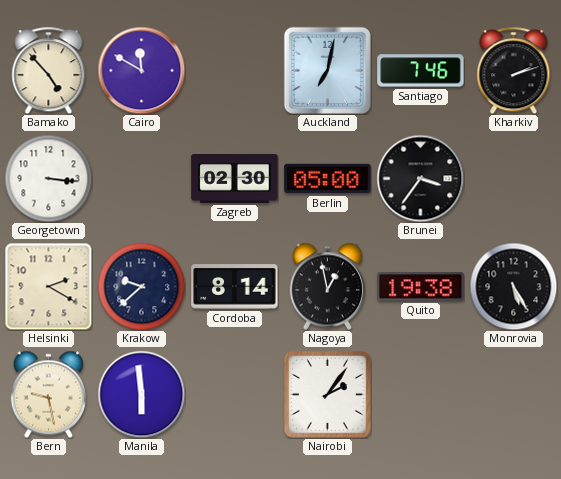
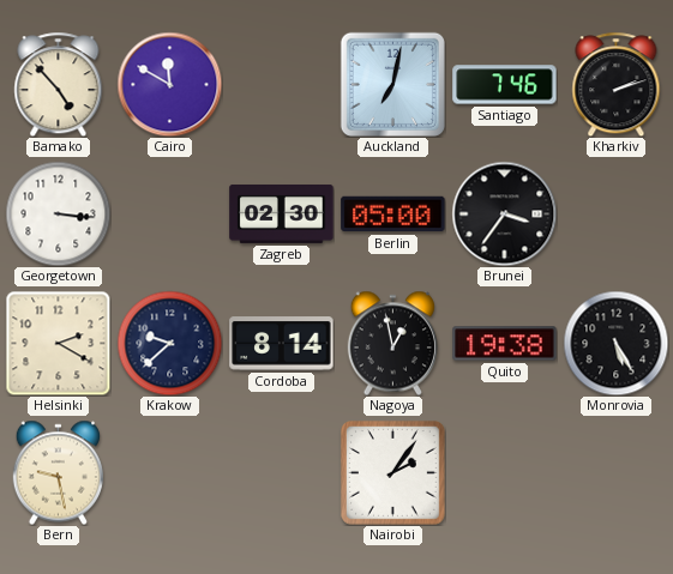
Manila: 5:59 -> none (141, 394)
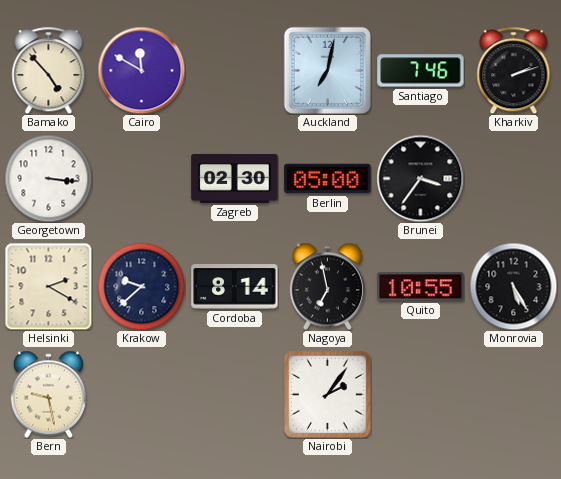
Nagoya: 12:58 -> 6:58 (327, 286)
Quito: 19:38 -> 10:55 (421, 287)
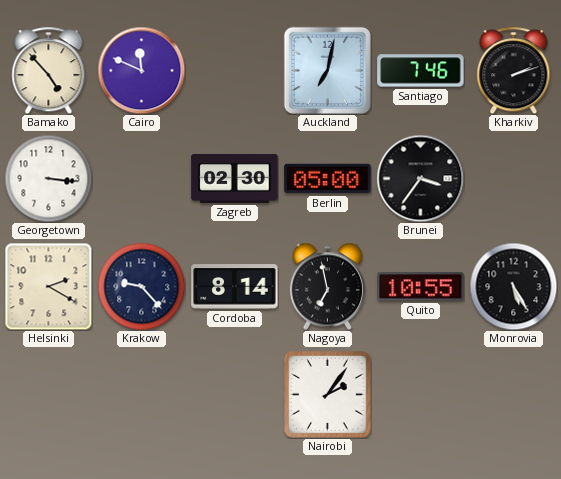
Cairo: 11:50 -> 11:49 (141, 70)
Krakow: 9:38 -> 9:23 (141, 286)
Bern: 9:28 -> none (48, 394)
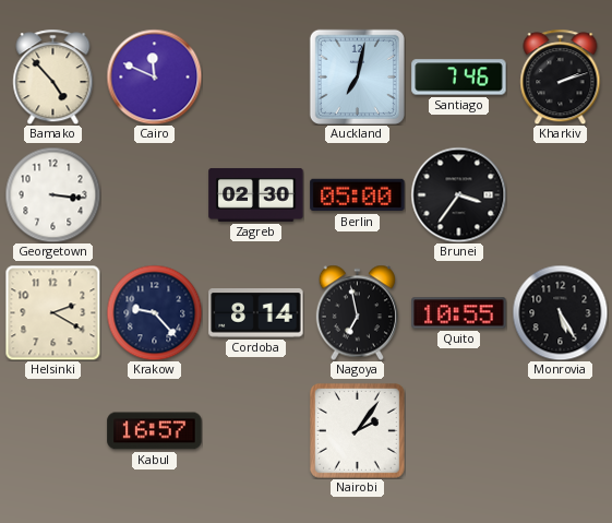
Kabul: none -> 16:57 (155, 431)
